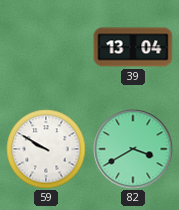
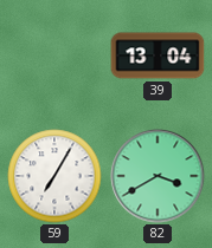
59: 9:50 -> 7:05 (54, 176)
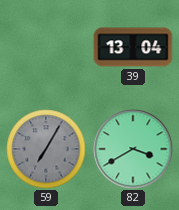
59 dial: white -> grey (46, 149)
